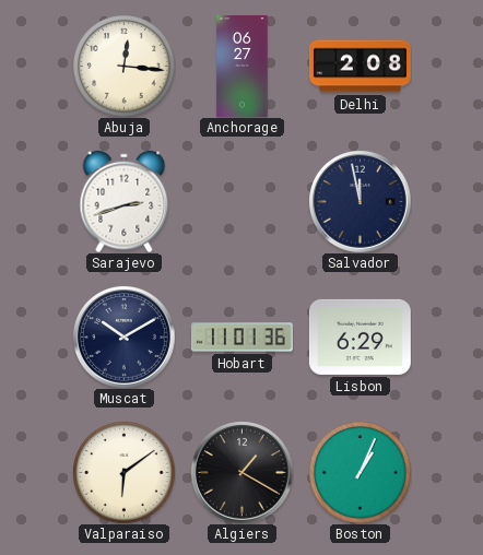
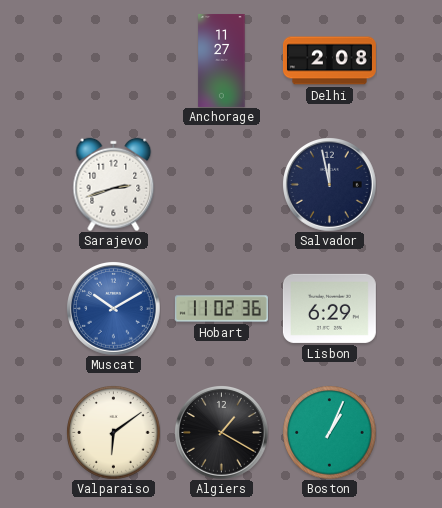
Abuja: 12:16 -> none (123, 66)
Anchorage: 06:27 -> 11:27 (222, 60)
Muscat dial: navy -> blue (114, 309)
Hobart: 11:01 -> 11:02 (221, 309)
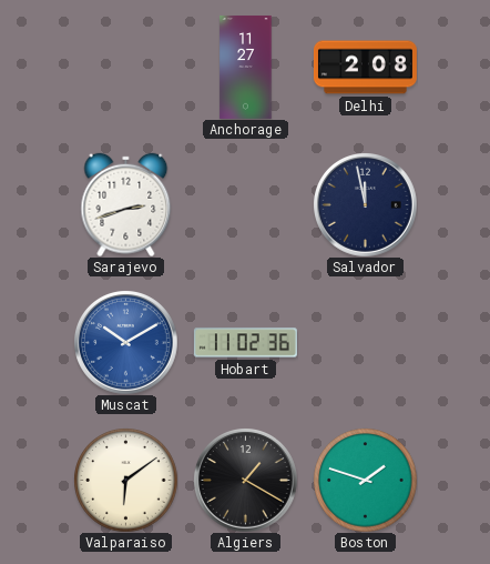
Lisbon: 6:29 -> none (329, 308)
Boston: 1:04 -> 1:48 (365, 480)
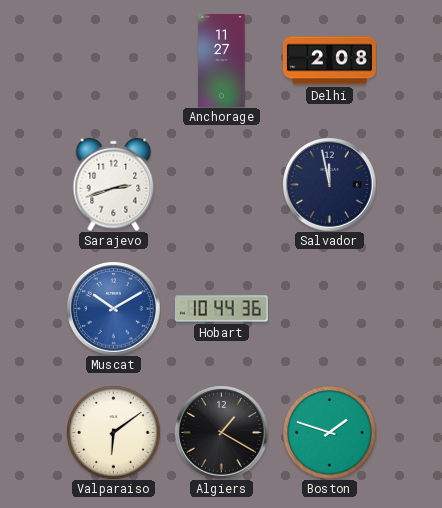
Hobart: 11:02 -> 10:44 (221, 309)
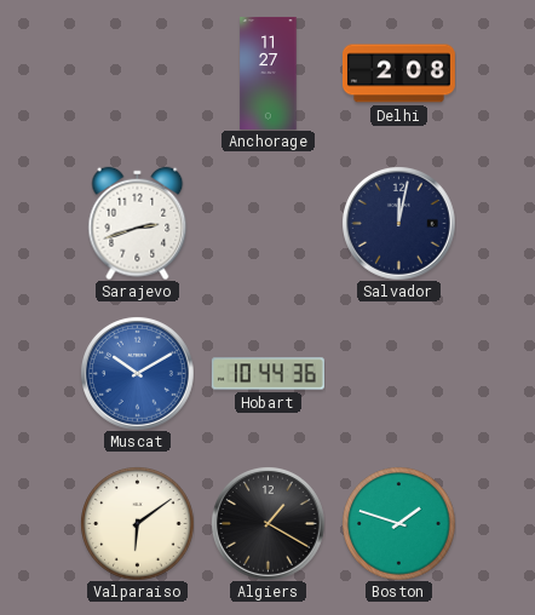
Salvador: 11:58 -> 12:02 (399, 224)
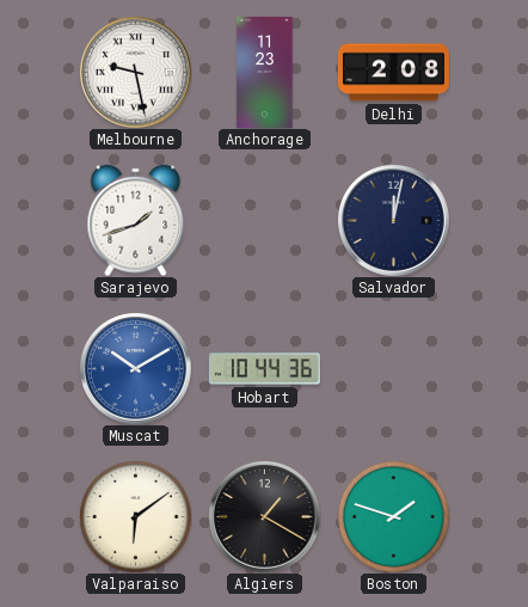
Melbourne: none -> 9:28 (136, 73)
Anchorage: 11:27 -> 11:23 (265, 72)
Sarajevo: 2:42 -> 1:42 (136, 220)
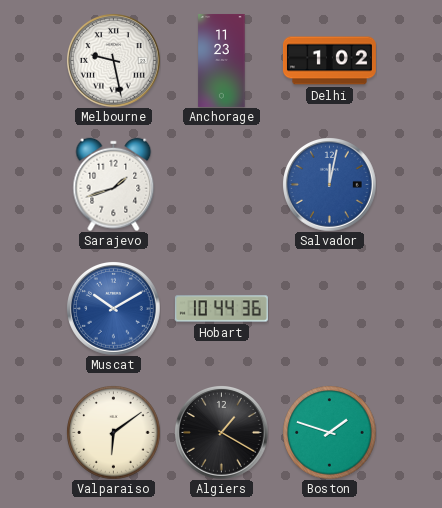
Delhi: 2:08 -> 1:02 (329, 61)
Salvador dial: navy -> blue (330, 185)
